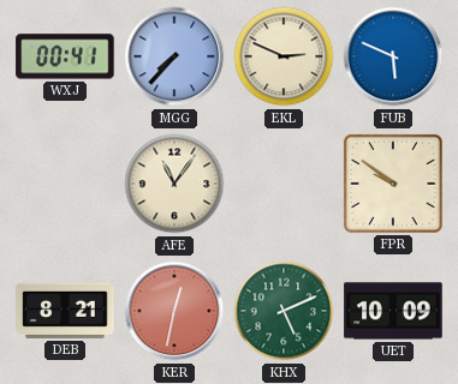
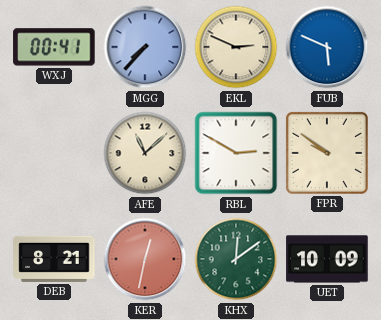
AFE: 11:06 -> 11:08 (145, 153)
RBL: none -> 2:50 (236, 153)
KHX: 5:11 -> 12:09 (236, 259)
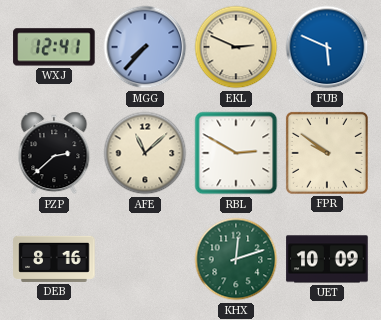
WXJ: 00:41 -> 12:41 (54, 47)
PZP: none -> 2:38 (54, 153)
DEB: 8:21 -> 8:16 (54, 259)
KER: 12:32 -> none (145, 259)
KHX: 12:09 -> 12:12 (236, 259)
